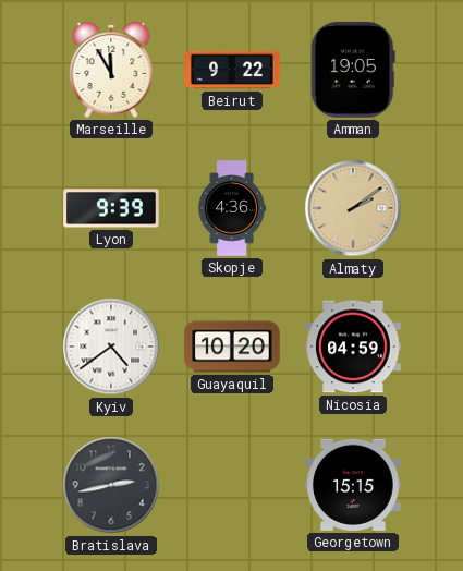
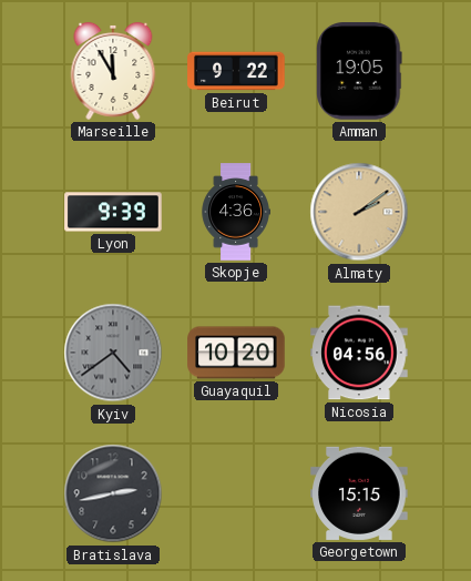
Kyiv dial: white -> grey (113, 353)
Nicosia: 04:59 -> 04:56 (359, 353)
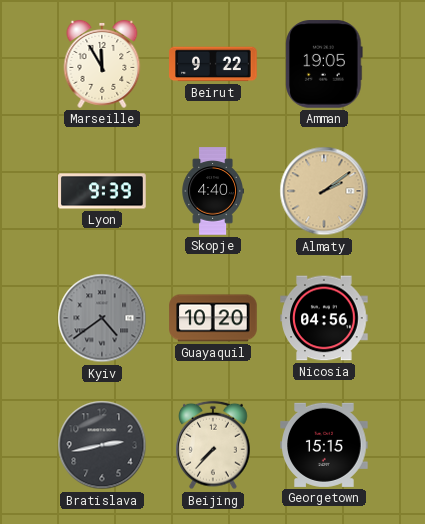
Skopje: 4:36 -> 4:40 (212, 191)
Beijing: none -> 7:37 (214, 445)
